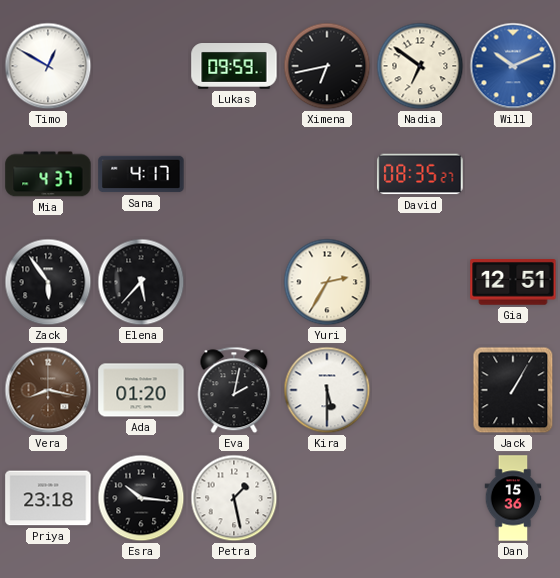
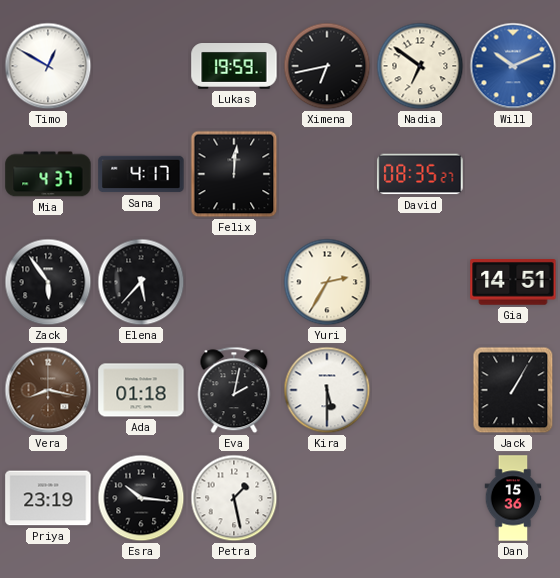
Lukas: 09:59 -> 19:59 (234, 67)
Felix: none -> 12:01 (234, 174)
Gia: 12:51 -> 14:51 (513, 283)
Ada: 01:20 -> 01:18 (141, 390)
Priya: 23:18 -> 23:19 (48, 498)
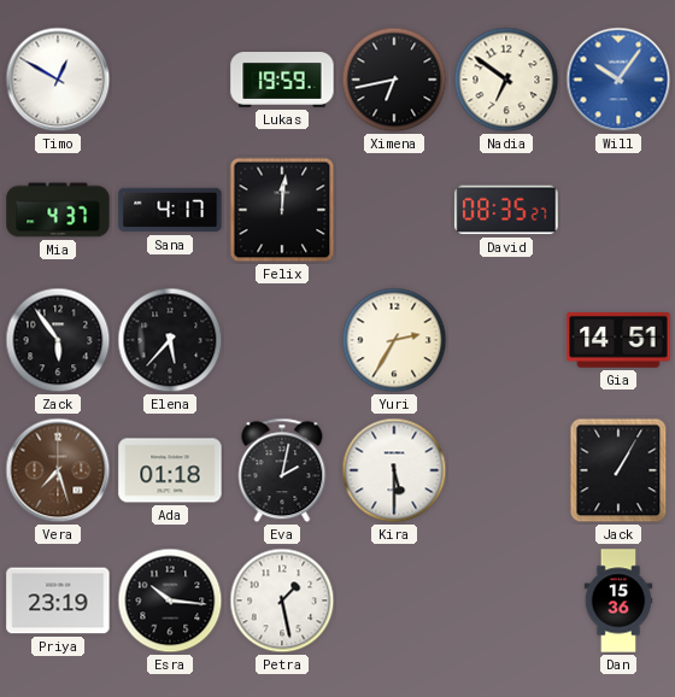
Will: 10:11 -> 10:06 (618, 80)
Vera: 8:17 -> 7:27 (58, 470)
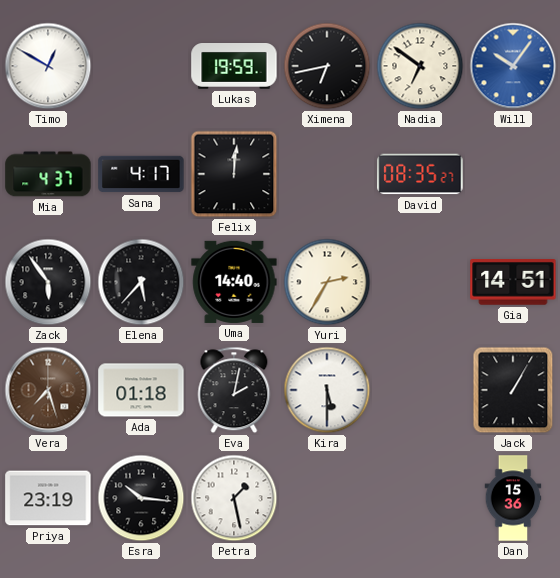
Uma: none -> 14:40 (234, 282)
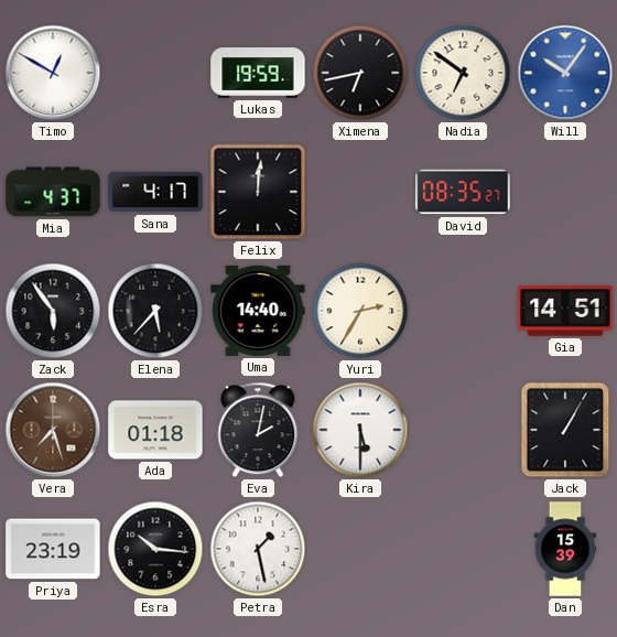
Dan: 15:36 -> 15:39 (565, 549)
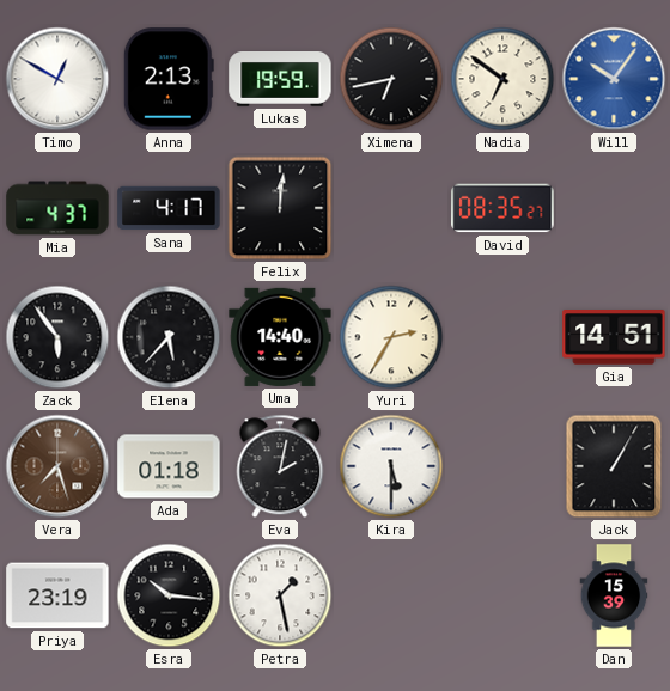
Anna: none -> 2:13 (169, 79)
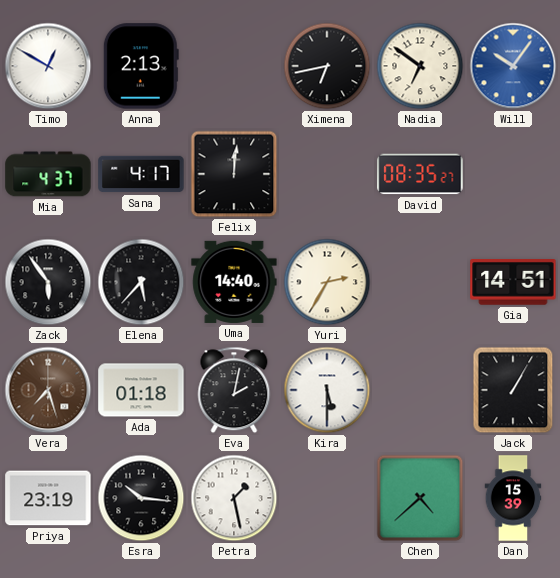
Lukas: 19:59 -> none (280, 80)
Chen: none -> 4:38 (420, 498)
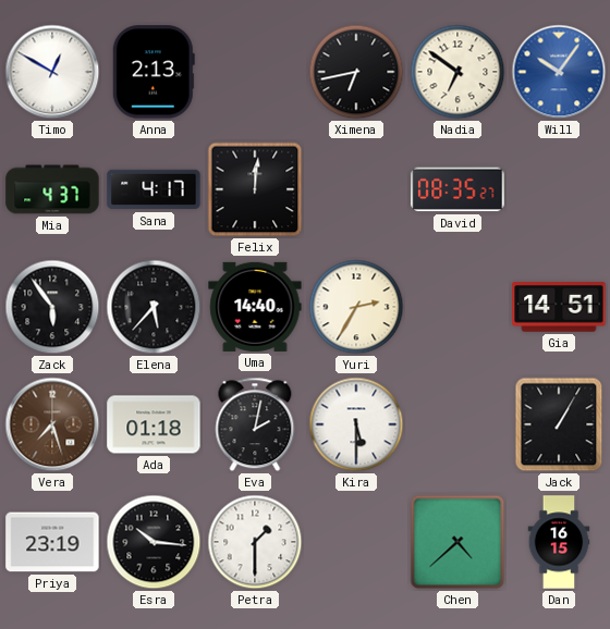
Petra: 1:28 -> 1:30 (255, 542)
Dan: 15:39 -> 16:15 (559, 542)
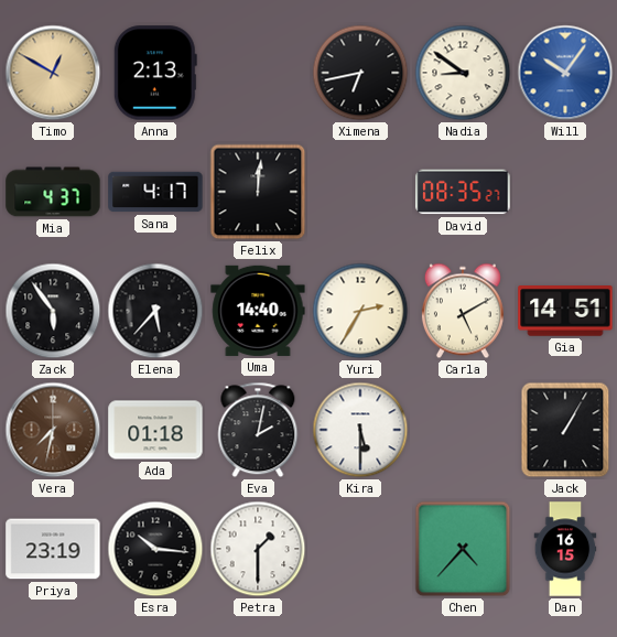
Timo dial: white -> champagne (53, 73)
Nadia: 6:51 -> 8:51 (463, 73)
Carla: none -> 5:10 (463, 311)
Vera: 7:27 -> 7:32 (53, 430)
Chen: 4:38 -> 4:37 (463, 549)
